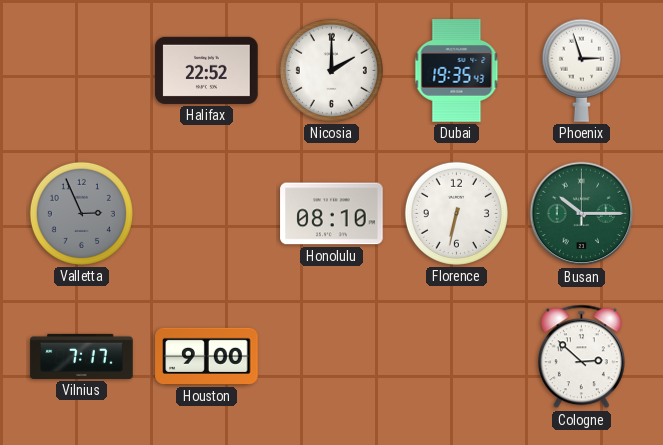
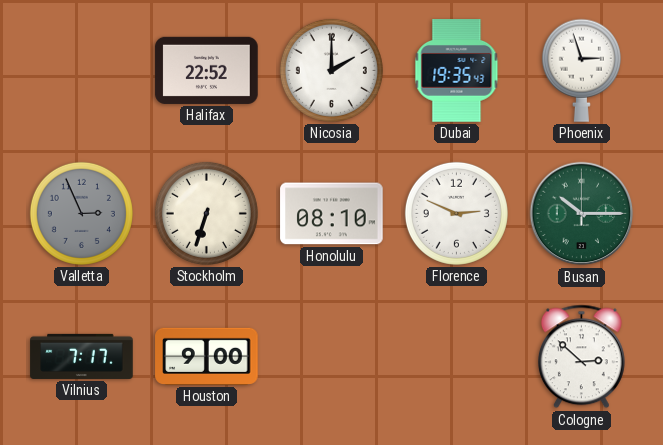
Stockholm: none -> 6:33 (206, 213)
Florence: 6:32 -> 2:49 (456, 213)
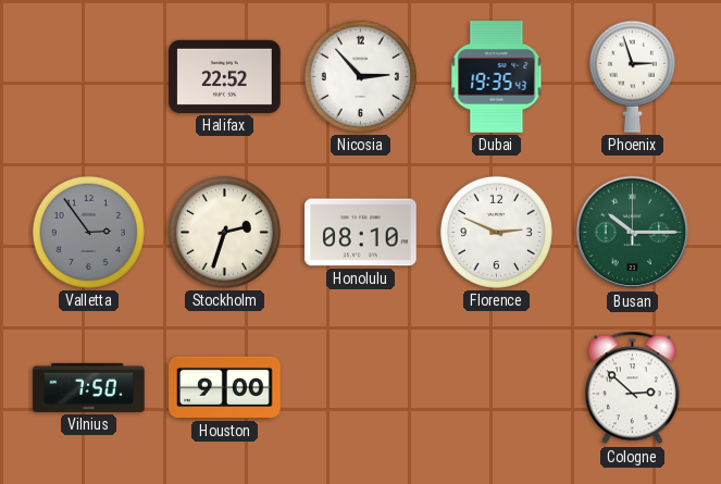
Nicosia: 2:00 -> 2:53 (360, 76)
Valletta: 2:56 -> 2:54 (88, 232)
Stockholm: 6:33 -> 2:33 (224, 232)
Vilnius: 7:17 -> 7:50 (89, 387)
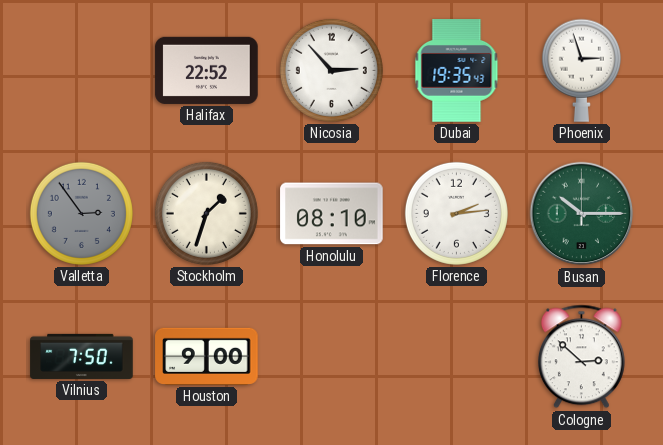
Stockholm: 2:33 -> 1:33 (206, 213)
Florence: 2:49 -> 2:14 (456, 213)
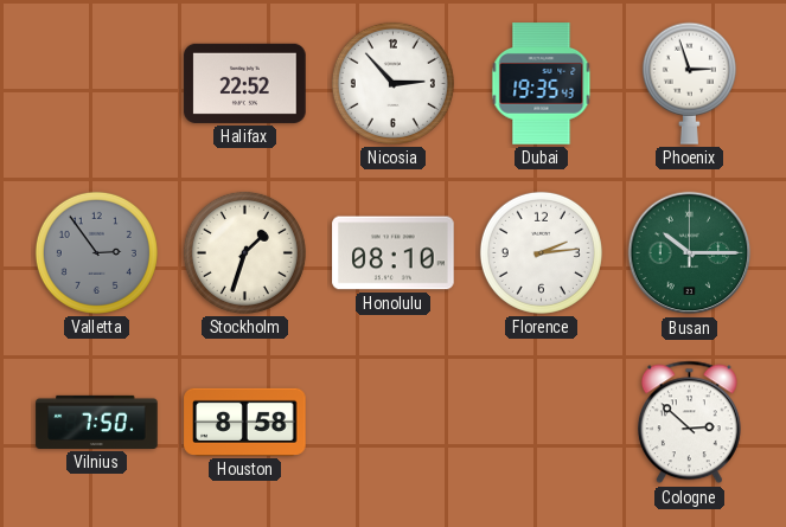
Houston: 9:00 -> 8:58 (245, 422)
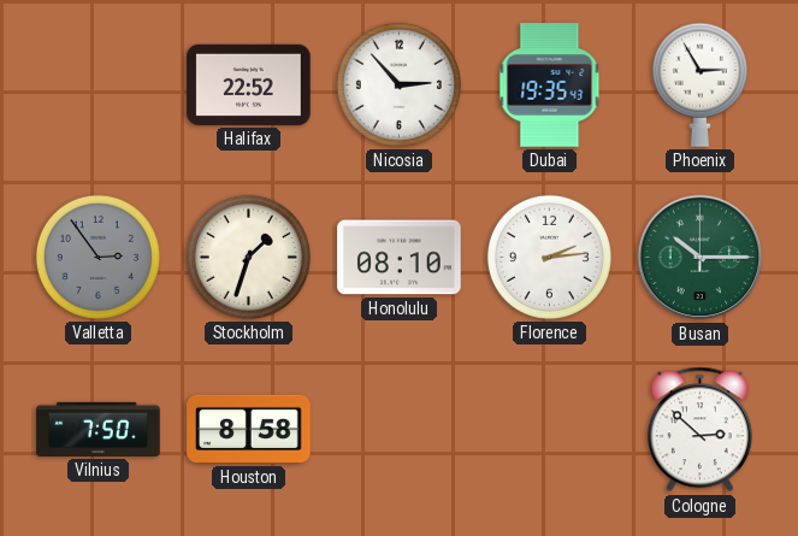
Phoenix: 2:57 -> 2:55 (699, 84)
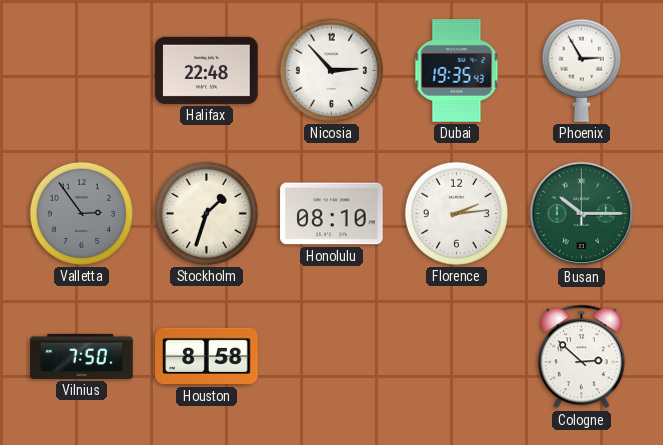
Halifax: 22:52 -> 22:48 (207, 70)
